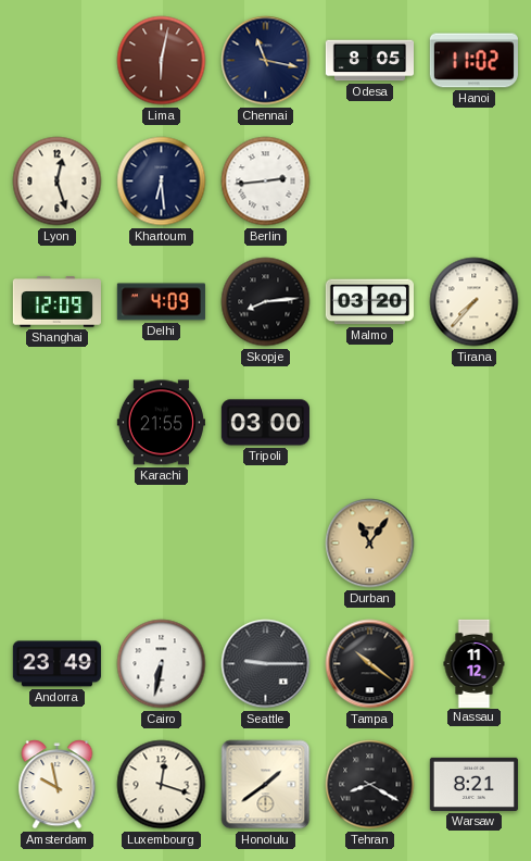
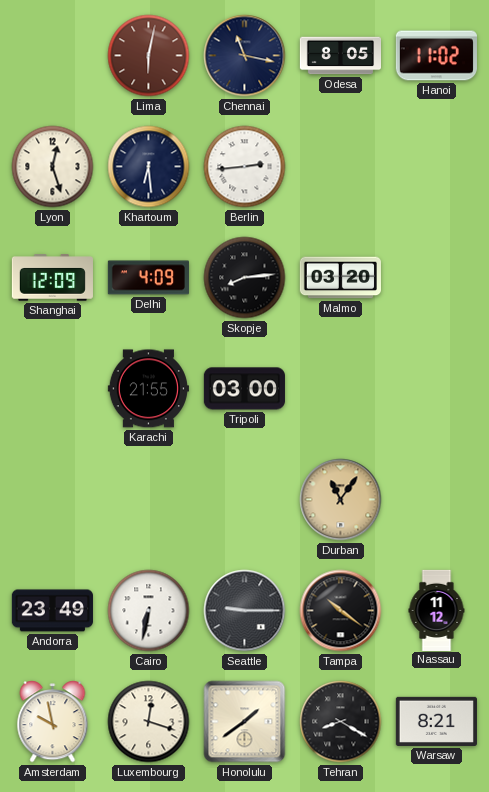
Tirana: 7:37 -> none (475, 302)
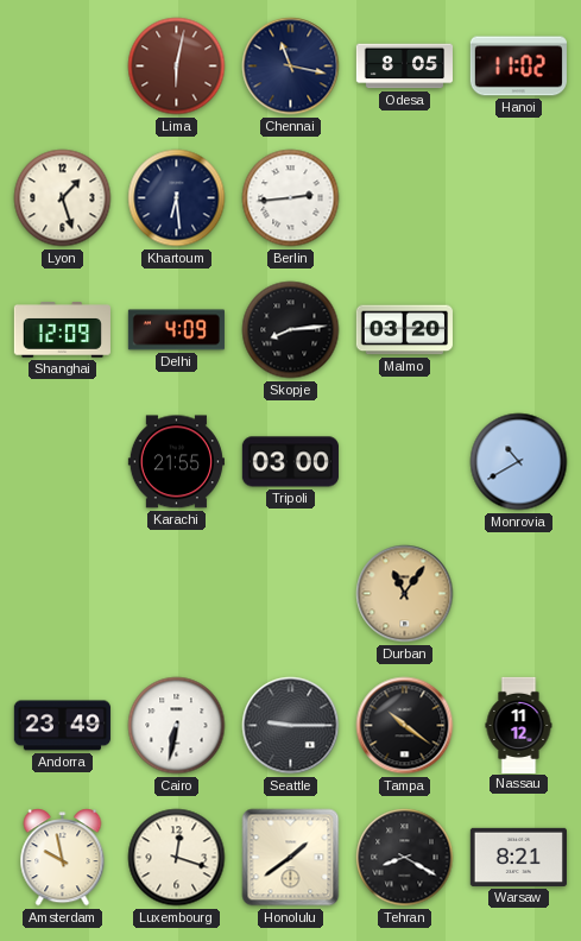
Lyon: 12:27 -> 1:27 (63, 198)
Monrovia: none -> 10:40 (519, 462)
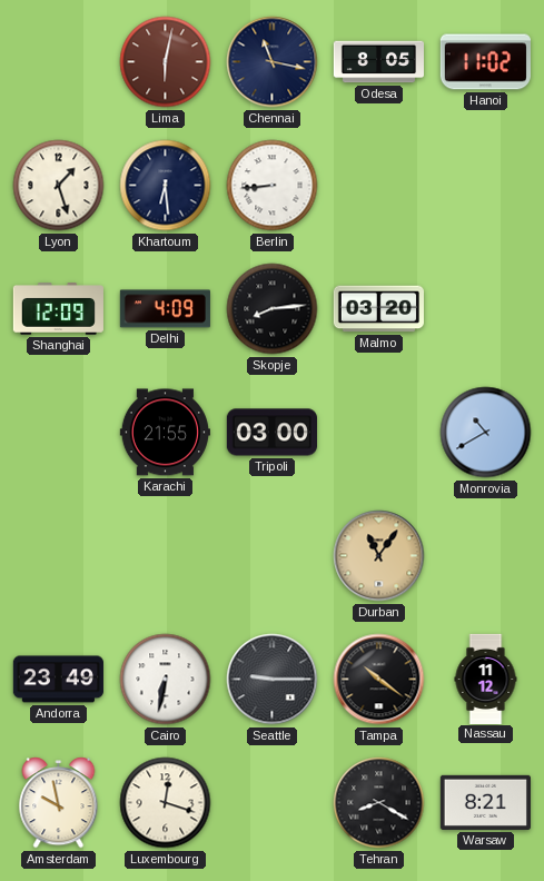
Berlin: 2:44 -> 8:44 (273, 186)
Honolulu: 1:39 -> none (291, 858)
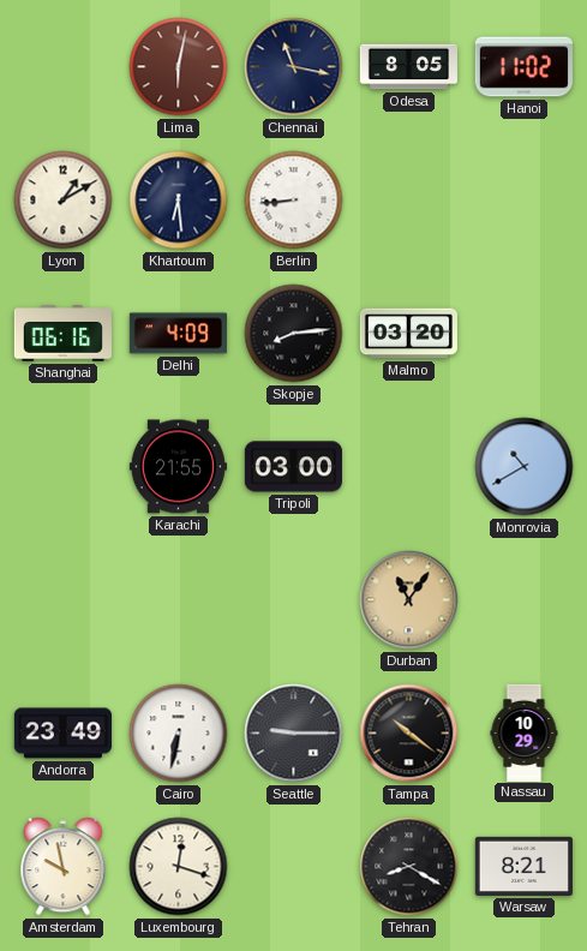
Lyon: 1:27 -> 1:10 (64, 201)
Shanghai: 12:09 -> 06:16 (62, 334)
Nassau: 11:12 -> 10:29 (525, 732)
